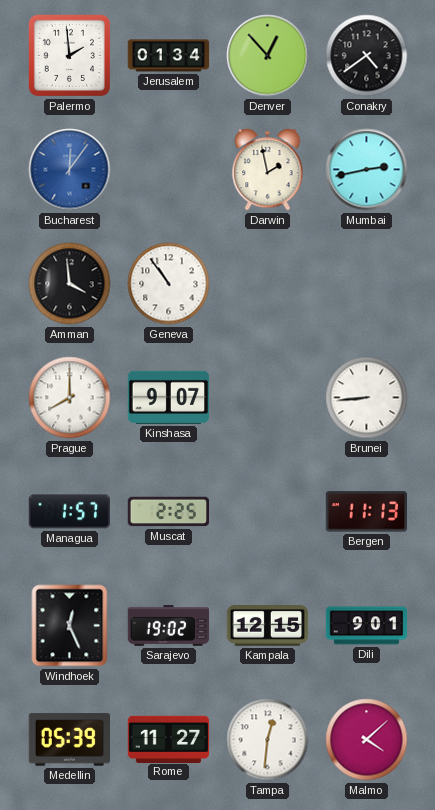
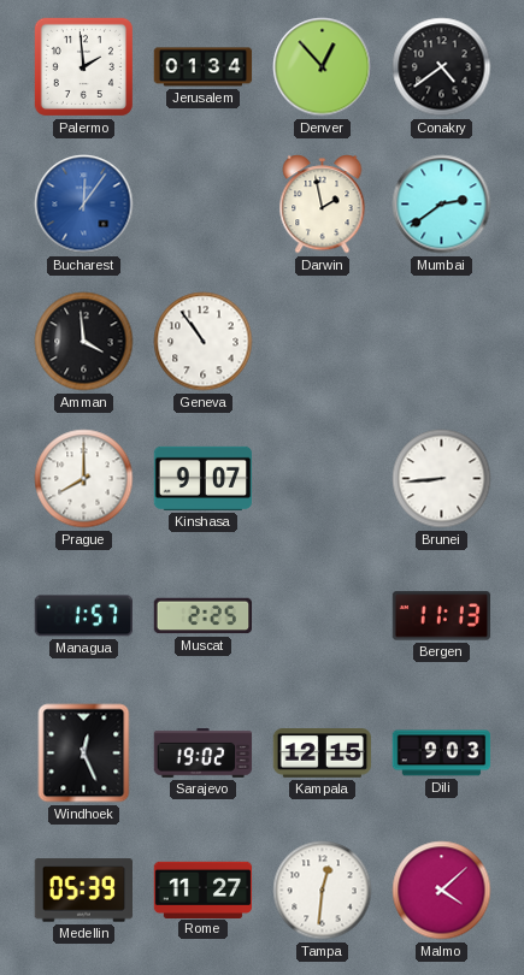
Mumbai: 2:43 -> 2:39 (442, 205)
Dili: 9:01 -> 9:03 (442, 754)
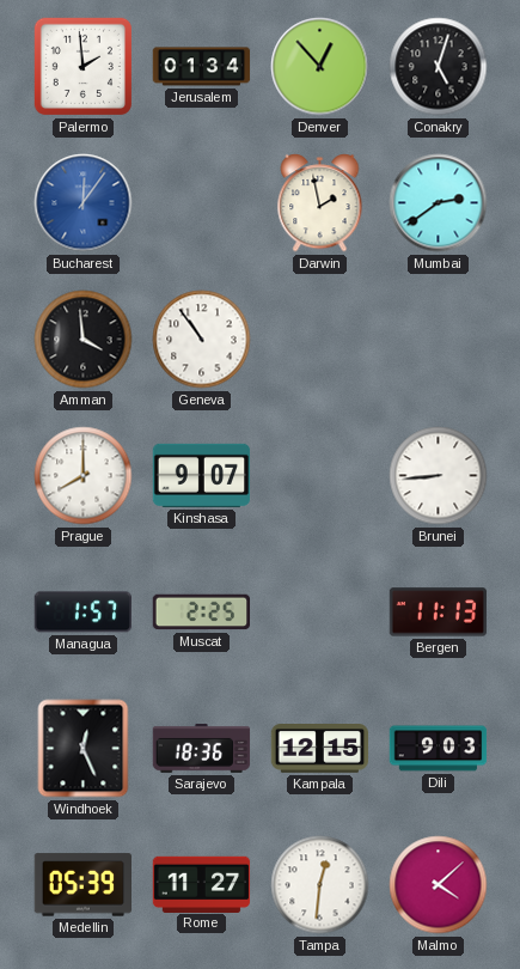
Conakry: 4:39 -> 5:03 (439, 67)
Sarajevo: 19:02 -> 18:36 (202, 749)
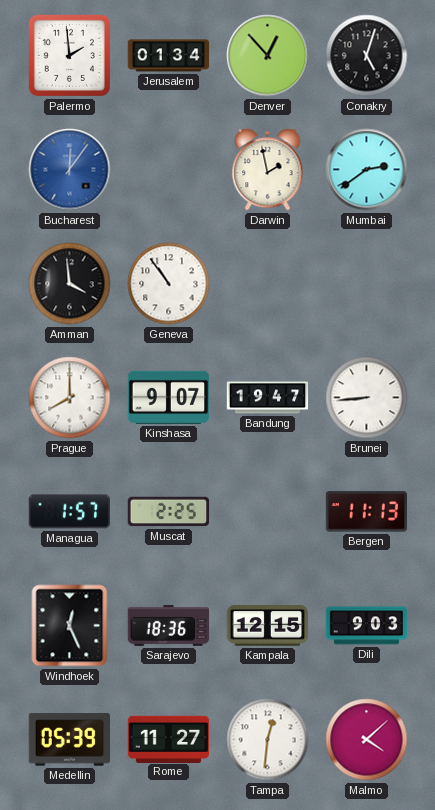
Bandung: none -> 19:47 (268, 398)
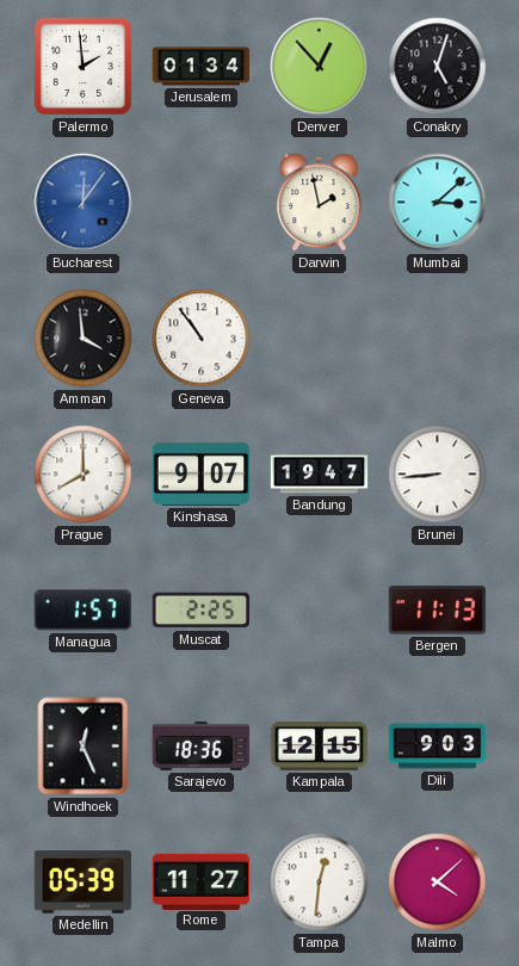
Mumbai: 2:39 -> 3:08 (438, 203)
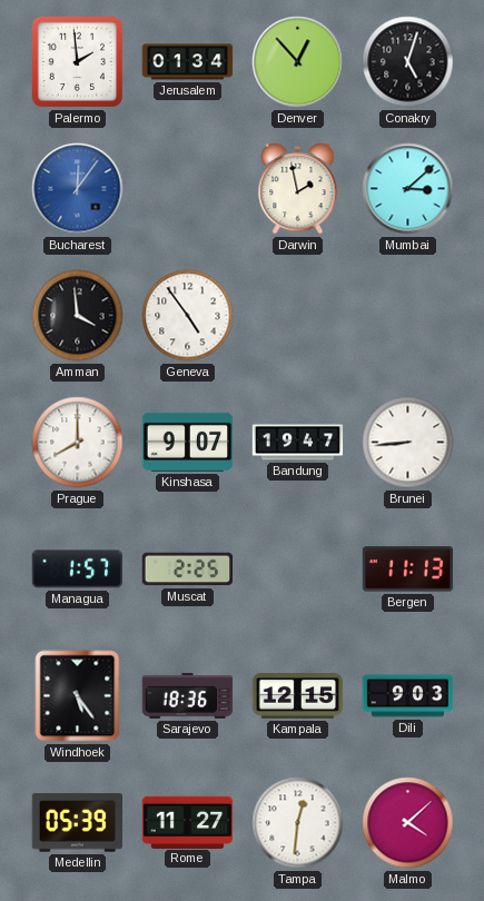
Geneva: 10:54 -> 4:54 (188, 316)
Windhoek: 12:26 -> 5:24 (78, 696)
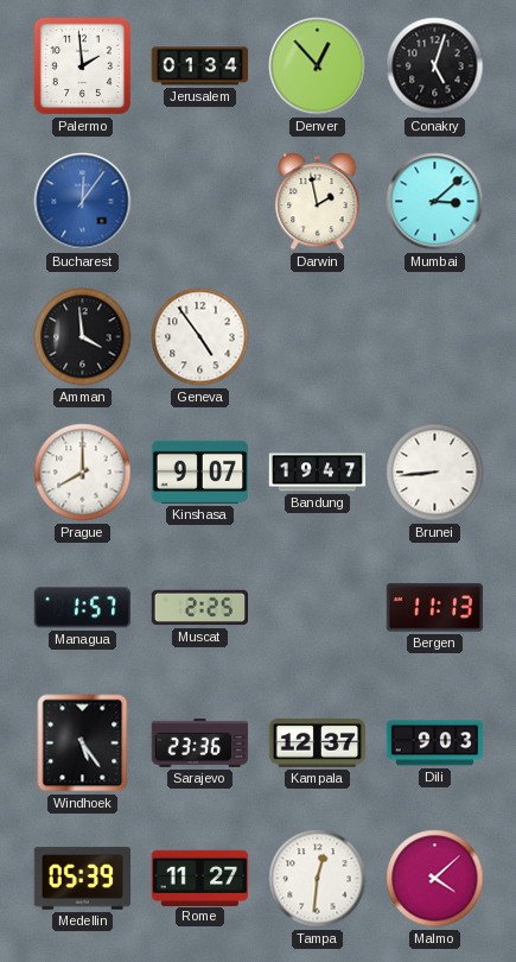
Sarajevo: 18:36 -> 23:36 (200, 743)
Kampala: 12:15 -> 12:37 (318, 743)
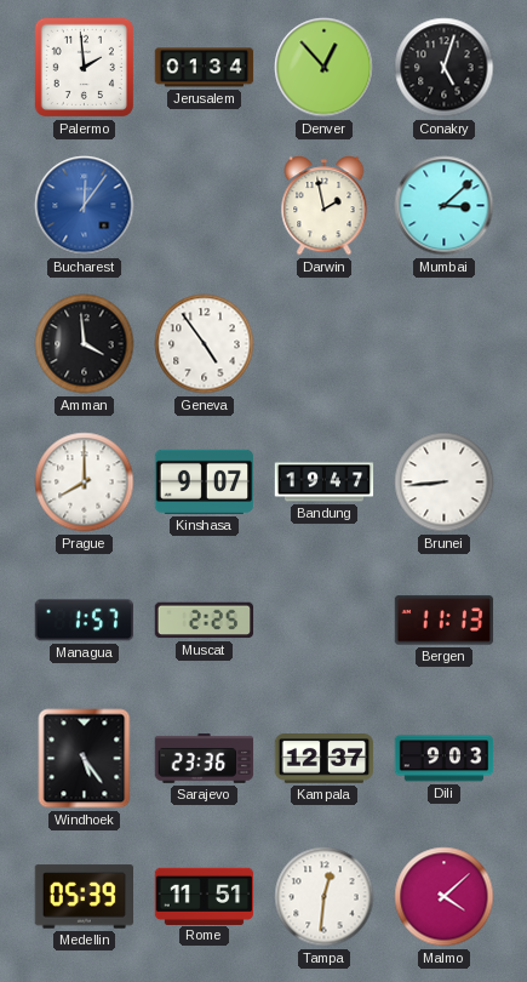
Rome: 11:27 -> 11:51 (205, 896)
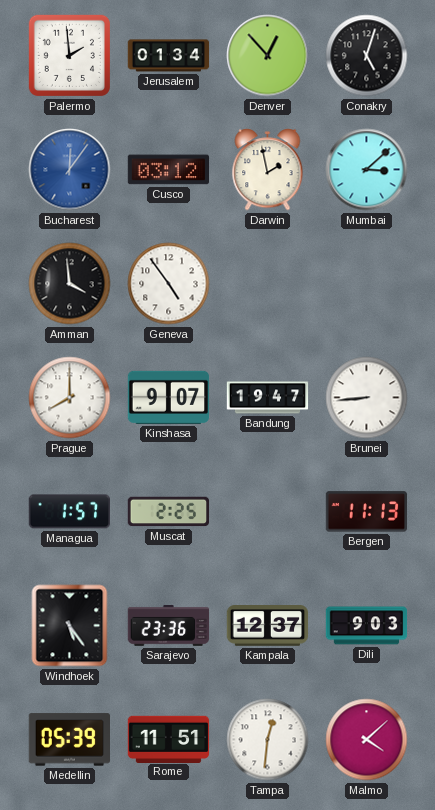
Cusco: none -> 03:12 (168, 170)
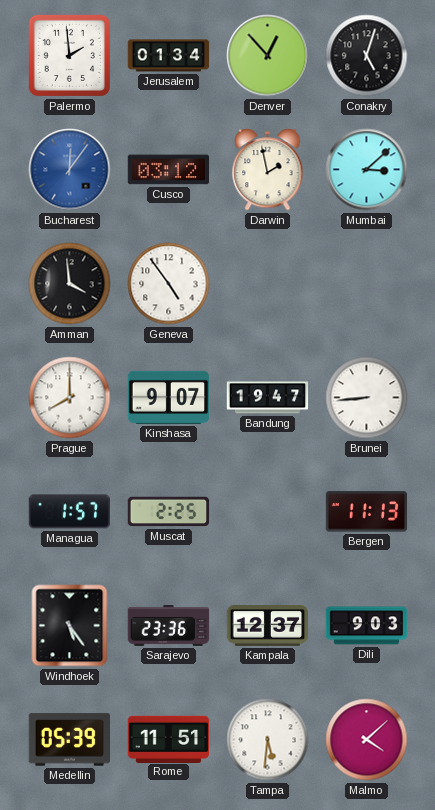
Tampa: 12:31 -> 5:31 (268, 740)
